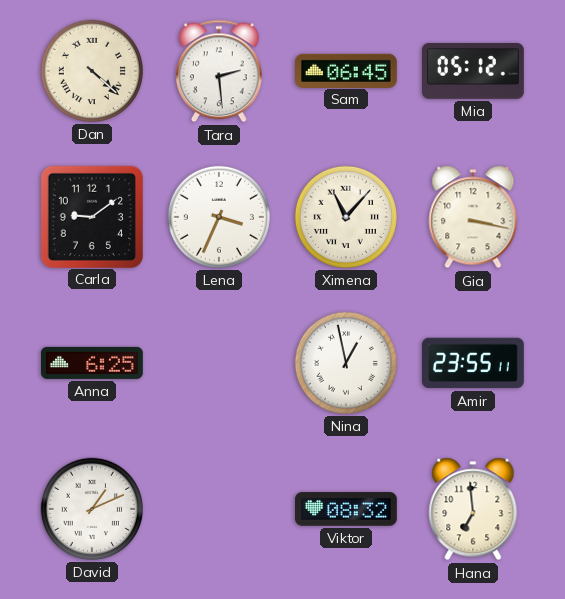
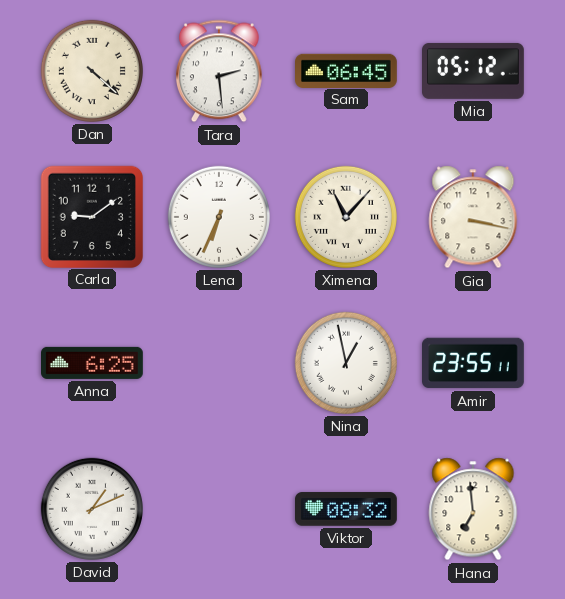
Lena: 3:34 -> 6:34 (219, 217)
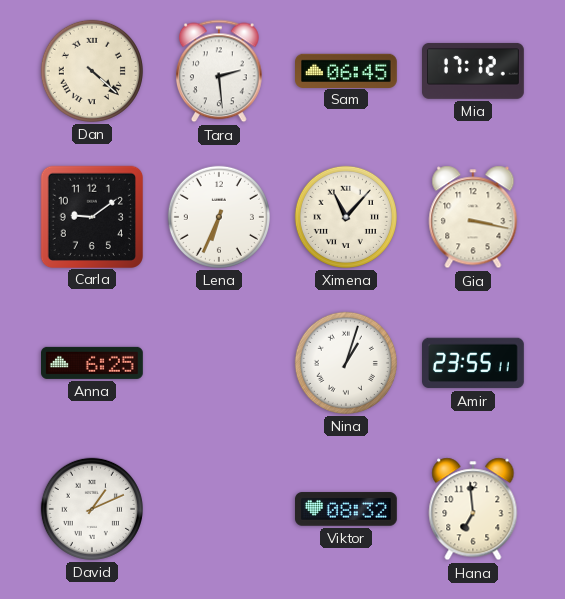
Mia: 05:12 -> 17:12 (474, 71)
Nina: 12:58 -> 1:03 (346, 363)
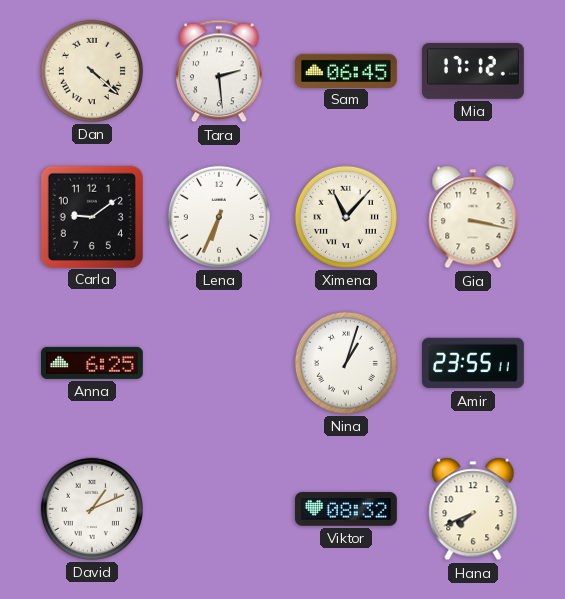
Hana: 6:59 -> 7:41 (473, 509)
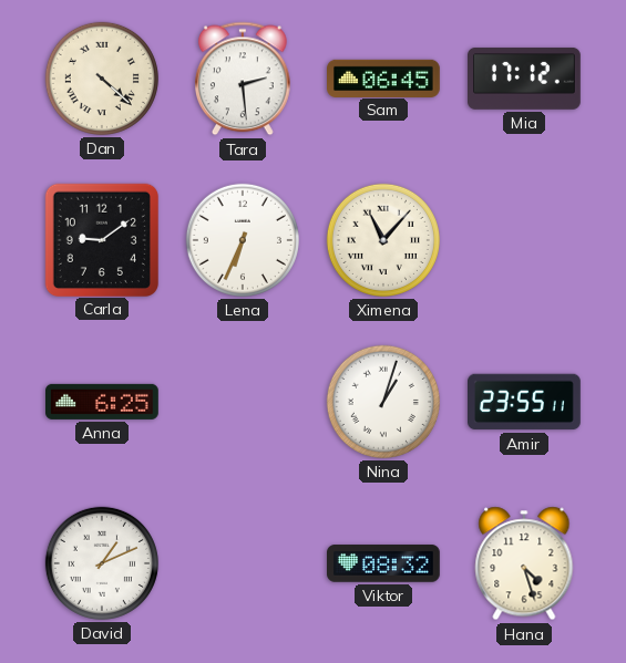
Gia: 3:17 -> none (473, 217)
Hana: 7:41 -> 4:27 (524, 563)
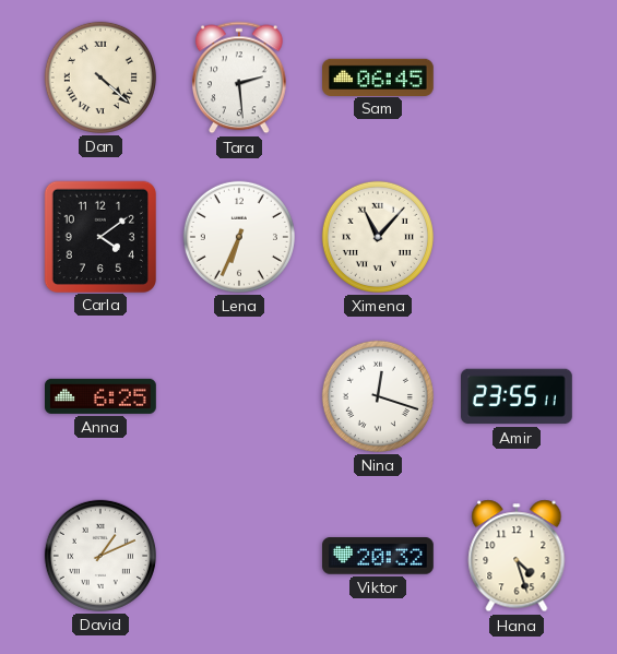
Mia: 17:12 -> none (525, 79)
Carla: 9:09 -> 4:09 (99, 236)
Nina: 1:03 -> 12:18 (378, 396)
Viktor: 08:32 -> 20:32 (379, 556)
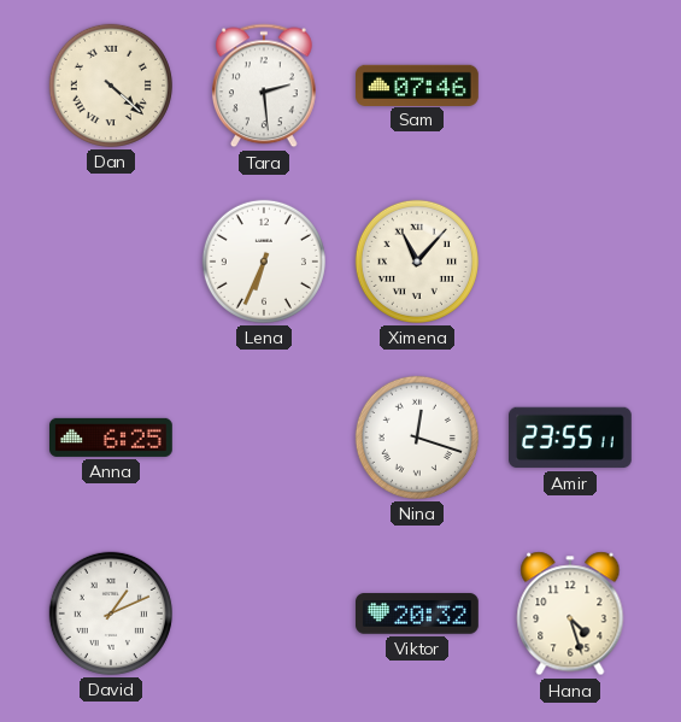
Sam: 06:45 -> 07:46 (418, 84)
Carla: 4:09 -> none (99, 236)
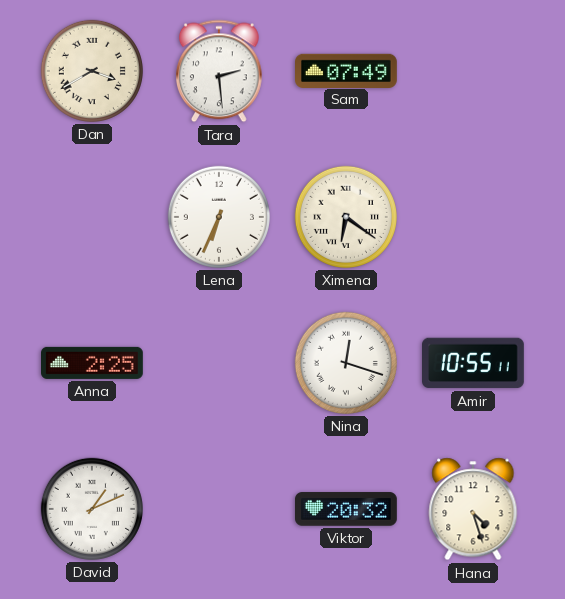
Dan: 4:22 -> 3:40 (92, 71)
Sam: 07:46 -> 07:49 (347, 70)
Ximena: 11:07 -> 6:21 (346, 217)
Anna: 6:25 -> 2:25 (93, 363)
Amir: 23:55 -> 10:55 (474, 363)
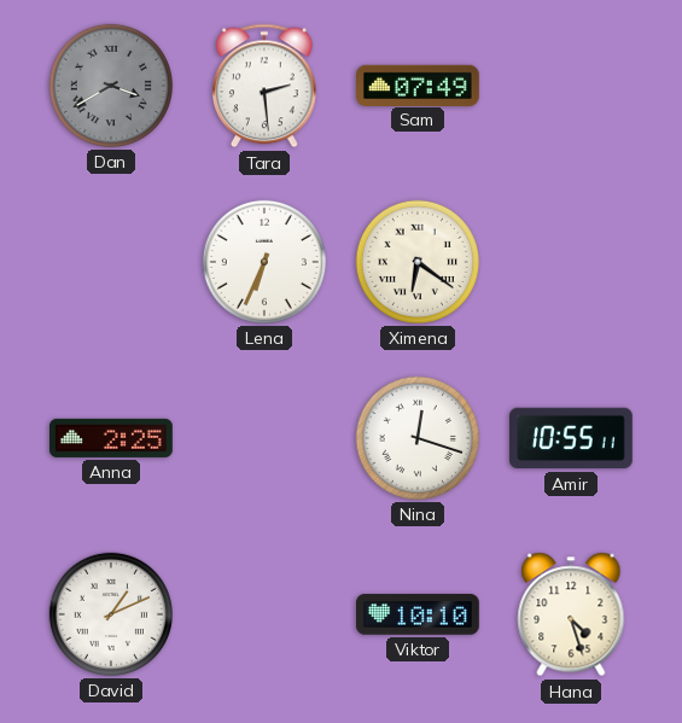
Dan dial: cream -> grey (111, 86)
Viktor: 20:32 -> 10:10 (419, 614)
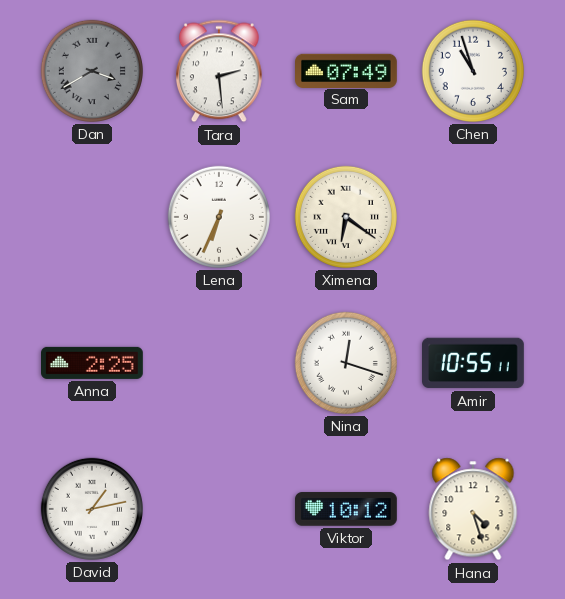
Chen: none -> 10:57 (473, 71)
David: 1:11 -> 1:13 (92, 509)
Viktor: 10:10 -> 10:12 (347, 509)
